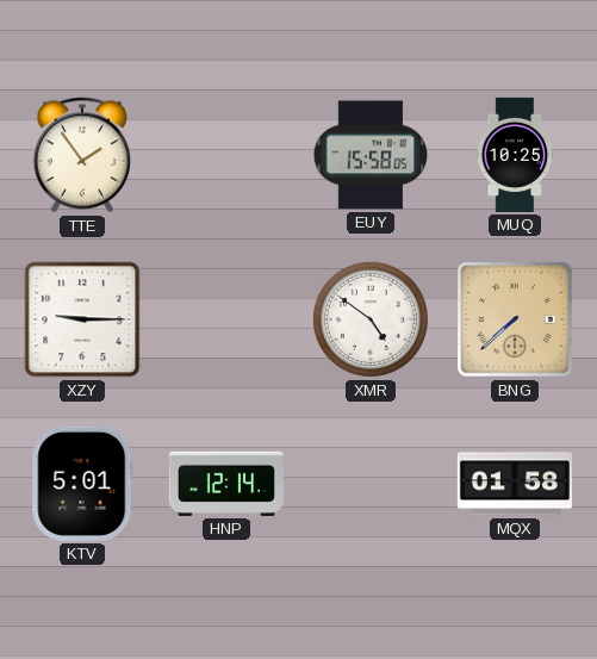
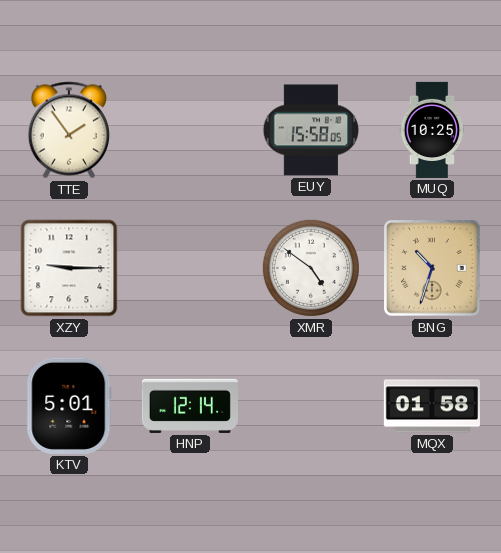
BNG: 7:38 -> 10:33 (432, 268)
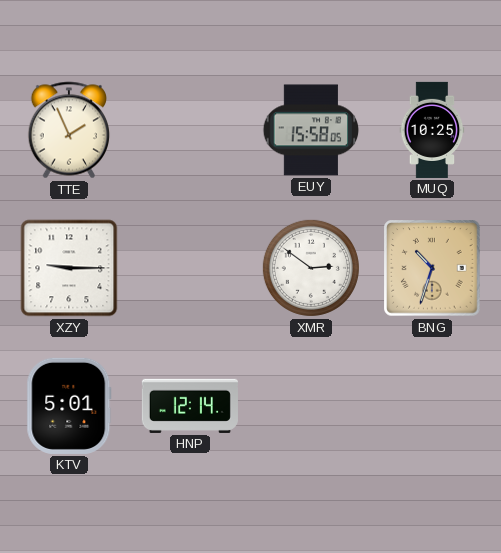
TTE: 1:54 -> 1:56 (69, 130)
XMR: 4:51 -> 2:51 (311, 268)
MQX: 01:58 -> none (432, 406)
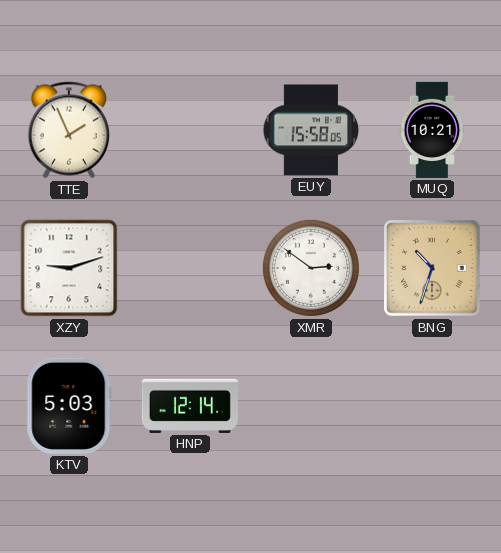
MUQ: 10:25 -> 10:21 (432, 130)
XZY: 9:15 -> 9:12 (69, 268)
KTV: 5:01 -> 5:03 (69, 406)
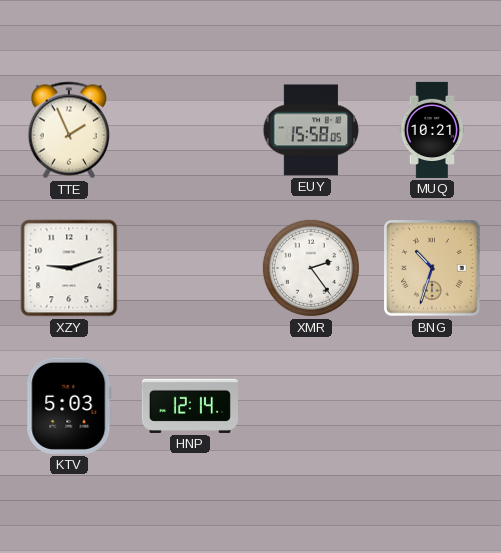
XMR: 2:51 -> 2:24 (311, 268)
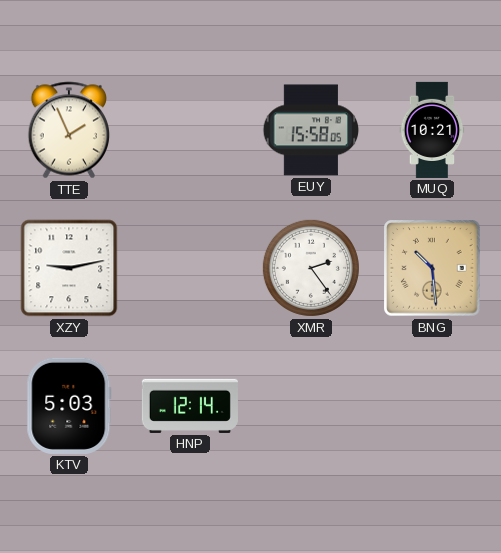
XZY: 9:12 -> 9:13 (69, 268)
BNG: 10:33 -> 10:29 (432, 268)
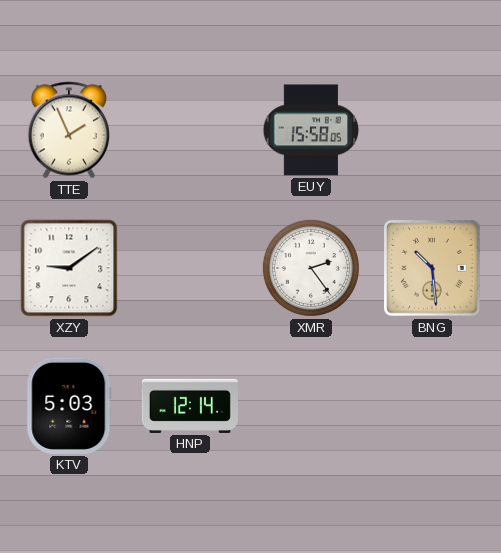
MUQ: 10:21 -> none (432, 130)
XZY: 9:13 -> 9:09 (69, 268)
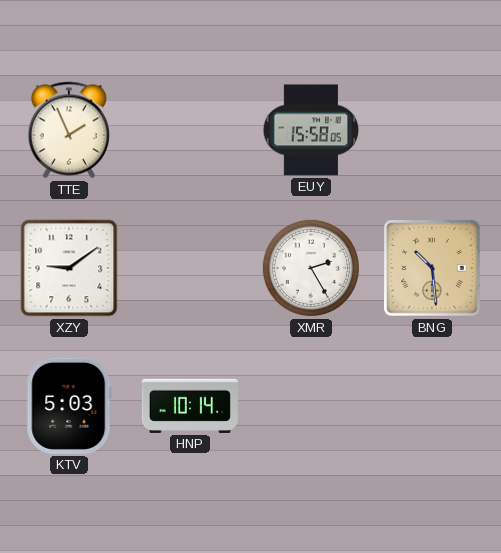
XMR: 2:24 -> 2:25 (311, 268)
HNP: 12:14 -> 10:14 (190, 406)
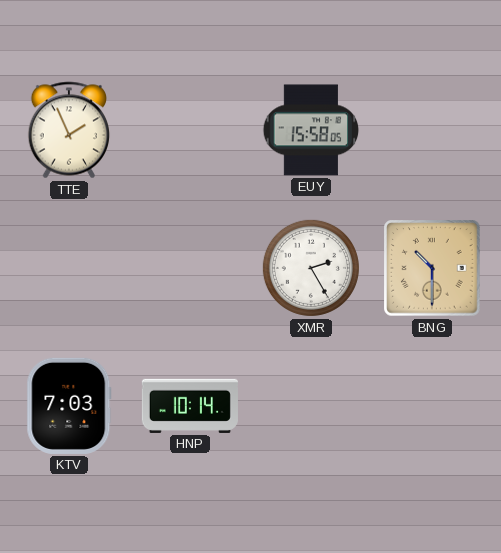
XZY: 9:09 -> none (69, 268)
BNG: 10:29 -> 10:30 (432, 268)
KTV: 5:03 -> 7:03 (69, 406)
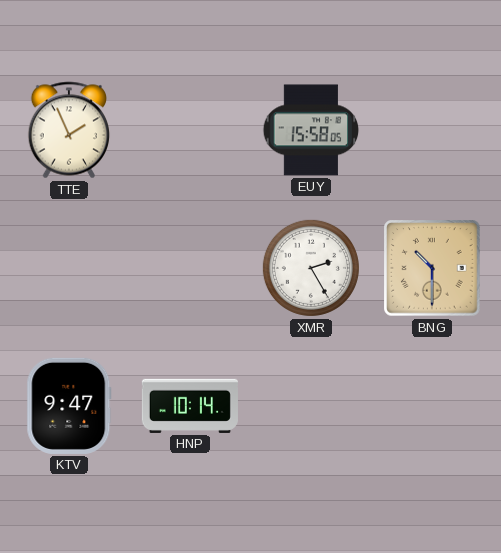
KTV: 7:03 -> 9:47 (69, 406)
